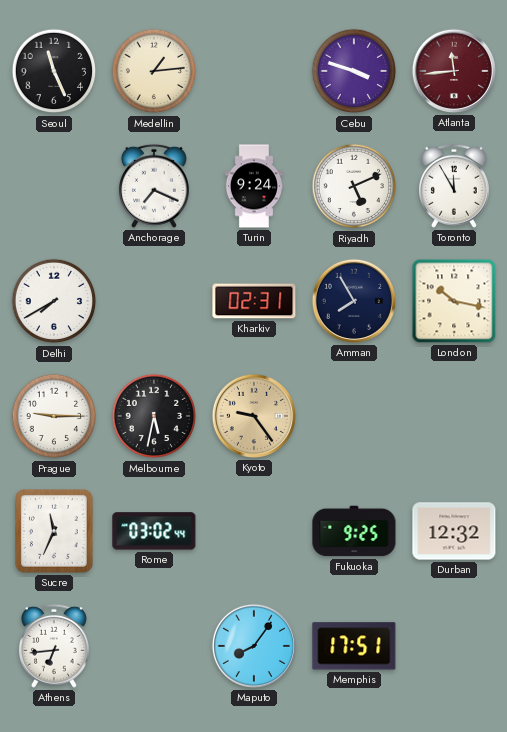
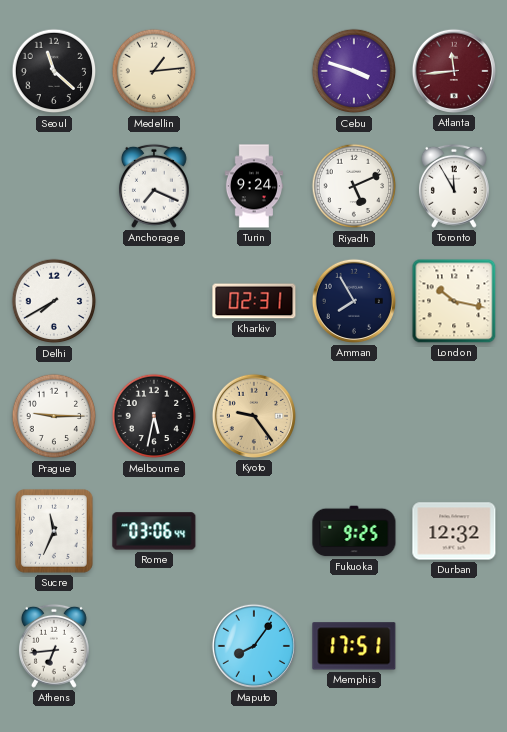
Seoul: 11:26 -> 11:22 (54, 71)
Rome: 03:02 -> 03:06 (154, 531)
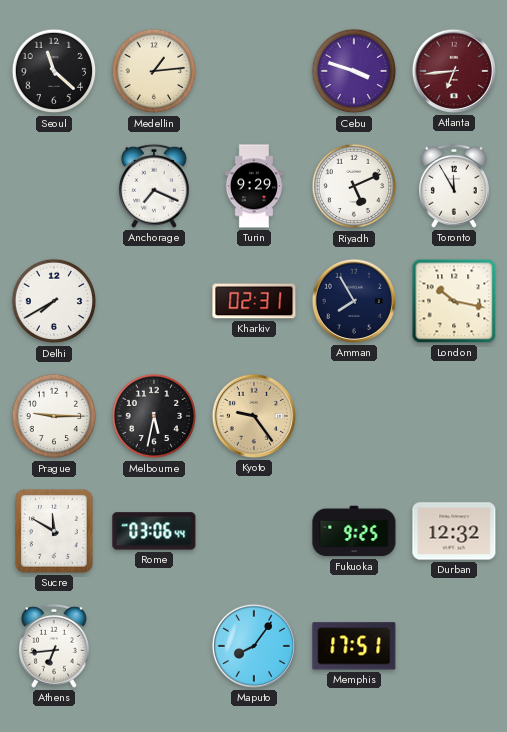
Atlanta: 11:44 -> 6:44 (454, 71)
Turin: 9:24 -> 9:29 (253, 186)
Sucre: 11:34 -> 11:50 (55, 532)
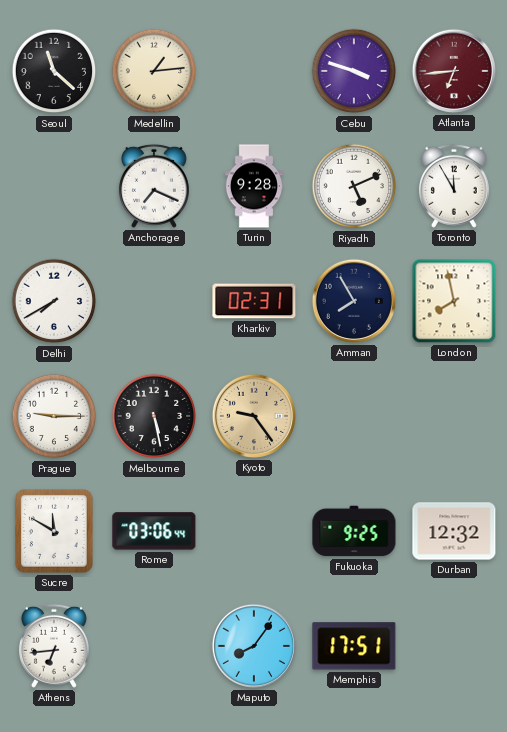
Turin: 9:29 -> 9:28 (253, 186)
London: 10:17 -> 7:58 (454, 301)
Melbourne: 5:32 -> 5:28 (154, 416)
